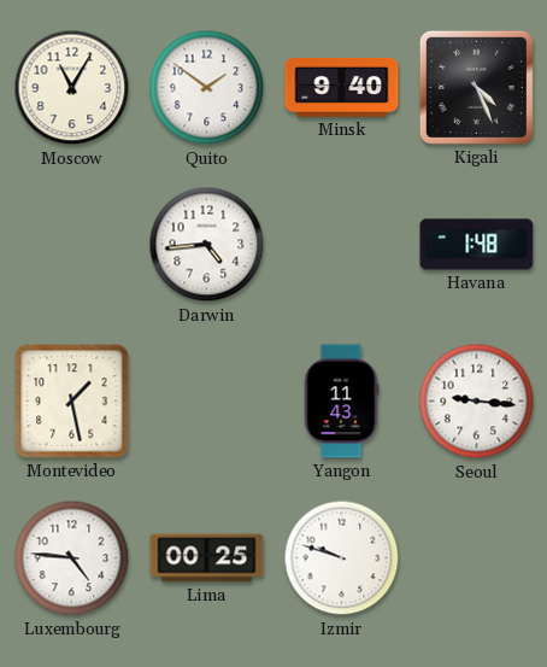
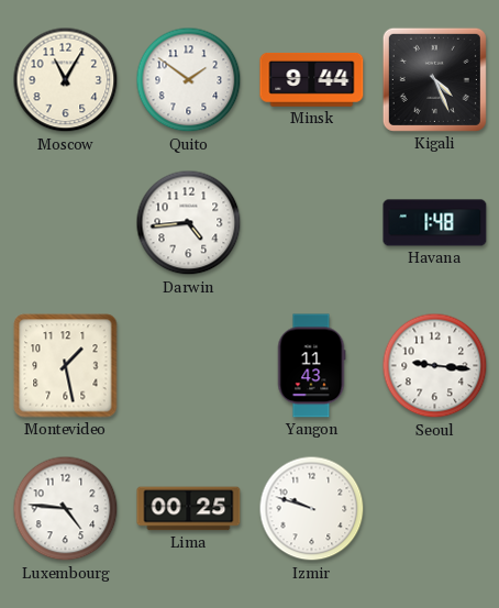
Minsk: 9:40 -> 9:44 (312, 79)
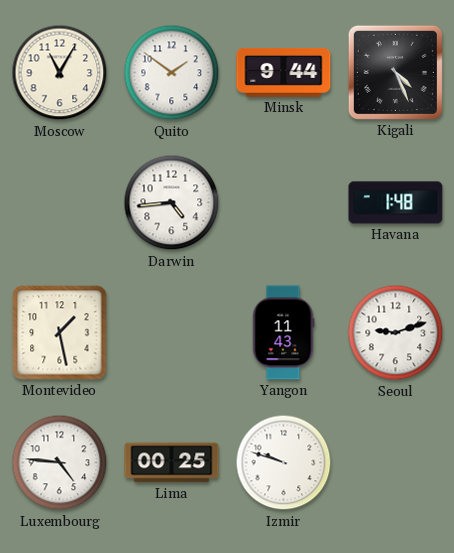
Seoul: 9:16 -> 9:12 (396, 333)
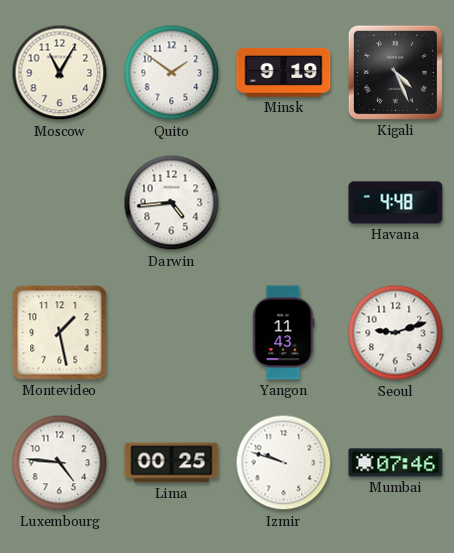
Minsk: 9:44 -> 9:19 (284, 72)
Havana: 1:48 -> 4:48 (396, 203)
Mumbai: none -> 07:46 (396, 463)
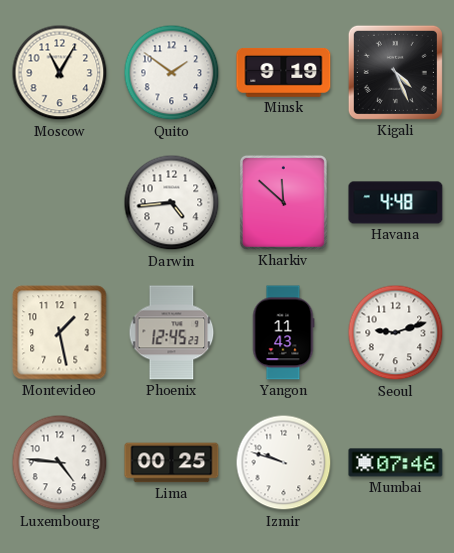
Kharkiv: none -> 11:52 (283, 202)
Phoenix: none -> 12:45 (172, 333)
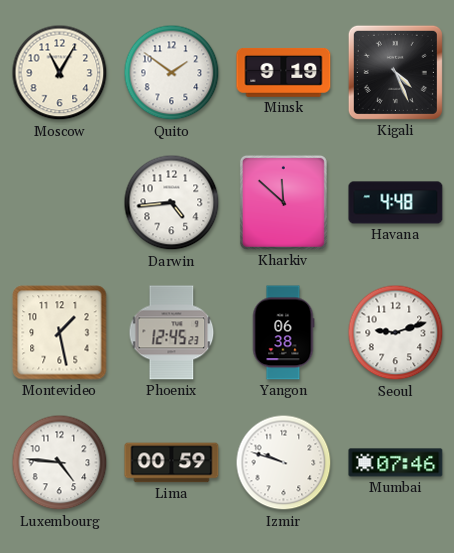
Yangon: 11:43 -> 06:38 (283, 333)
Lima: 00:25 -> 00:59 (172, 463)
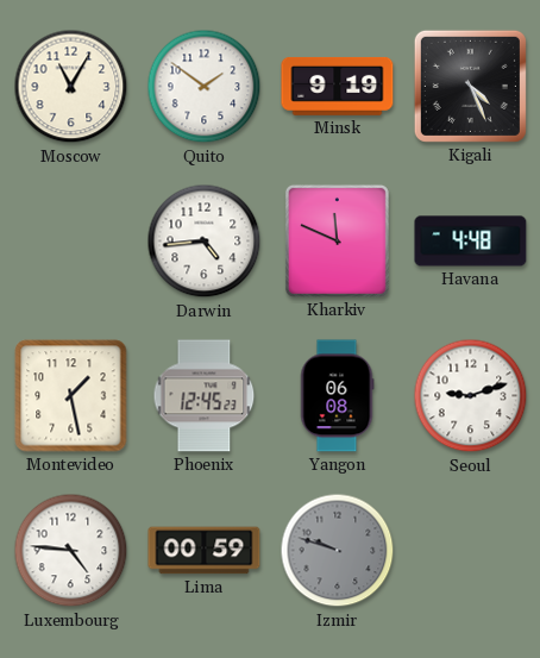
Kharkiv: 11:52 -> 11:49 (337, 240)
Yangon: 06:38 -> 06:08 (337, 396)
Izmir dial: white -> grey (338, 551)
Mumbai: 07:46 -> none (396, 463)
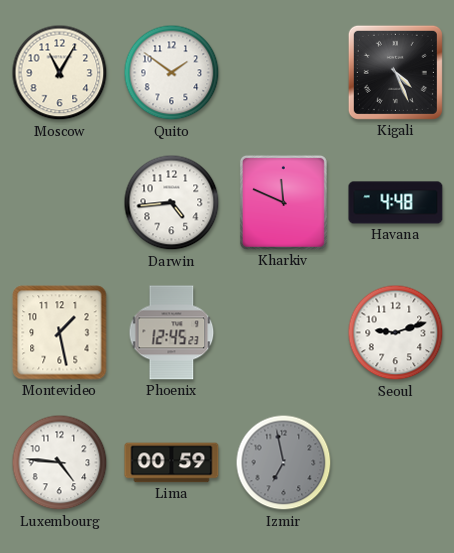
Minsk: 9:19 -> none (338, 86)
Yangon: 06:08 -> none (337, 396)
Izmir: 9:48 -> 6:58 (284, 463)
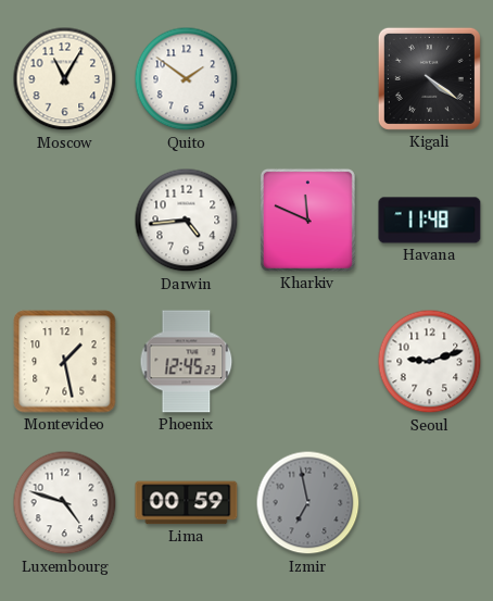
Kigali: 4:26 -> 4:21 (429, 78)
Havana: 4:48 -> 11:48 (430, 221)
Luxembourg: 4:46 -> 4:48 (65, 503)
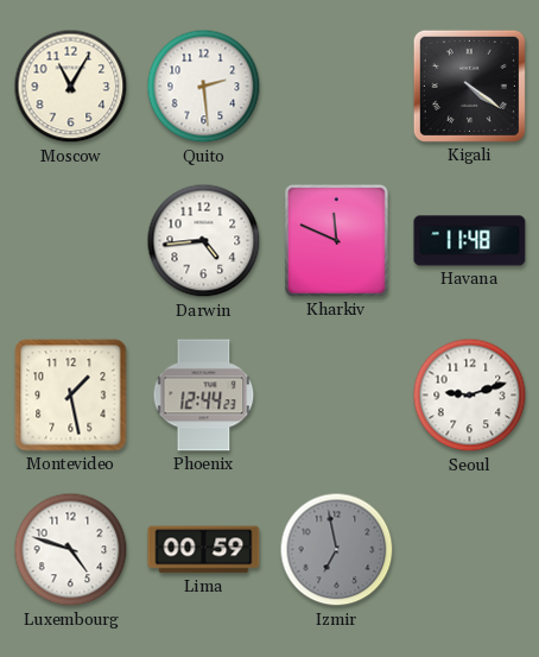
Quito: 1:51 -> 2:29 (204, 87)
Phoenix: 12:45 -> 12:44 (204, 396)
